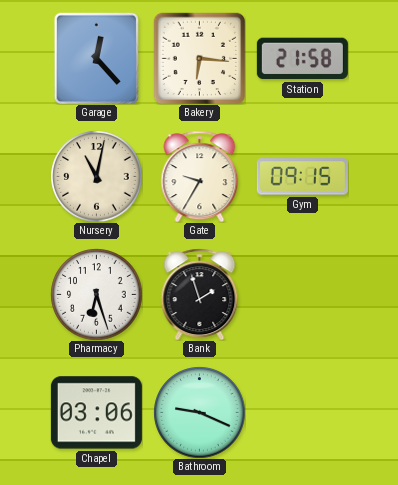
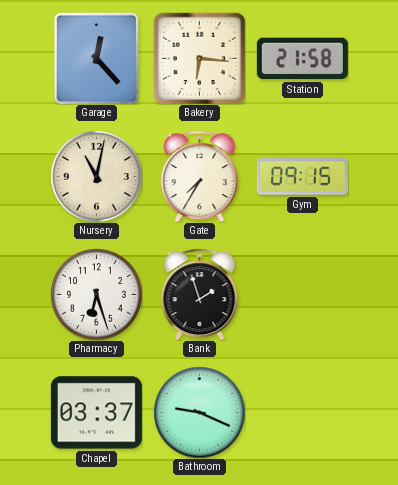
Gate: 9:35 -> 7:35 (200, 176)
Chapel: 03:06 -> 03:37 (96, 413)
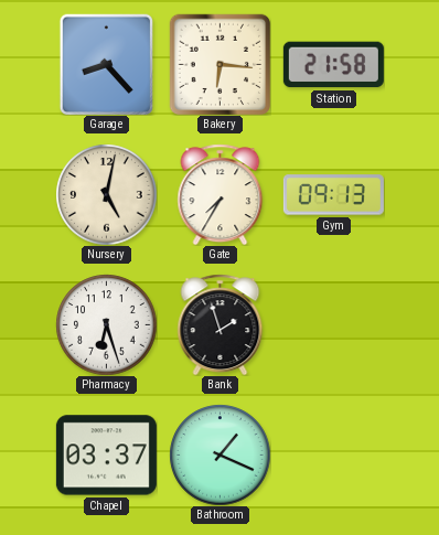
Garage: 12:23 -> 8:23 (106, 64)
Nursery: 11:02 -> 5:02 (106, 194)
Gym: 09:15 -> 09:13 (333, 195)
Bathroom: 9:19 -> 1:19 (219, 454)
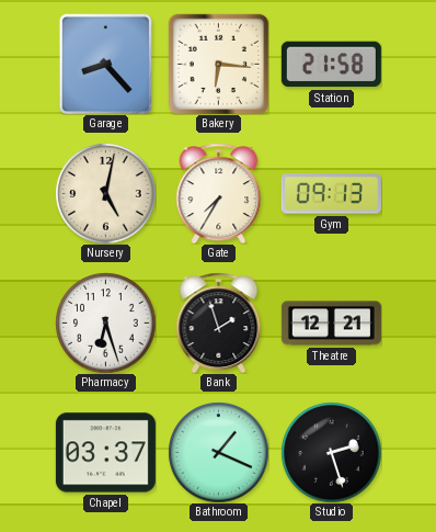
Theatre: none -> 12:21 (331, 324)
Studio: none -> 2:27 (331, 452)
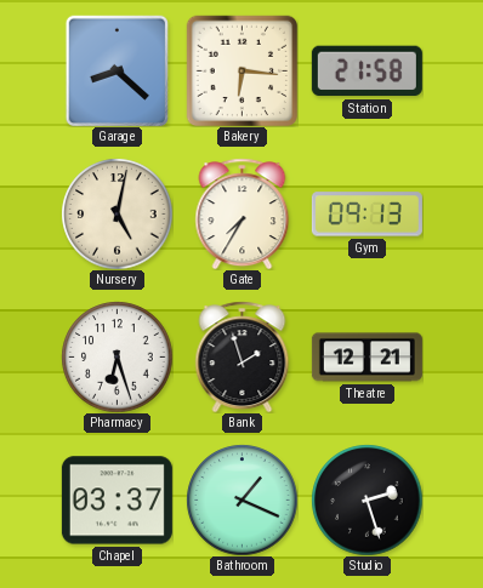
Garage: 8:23 -> 8:22 (117, 70)
